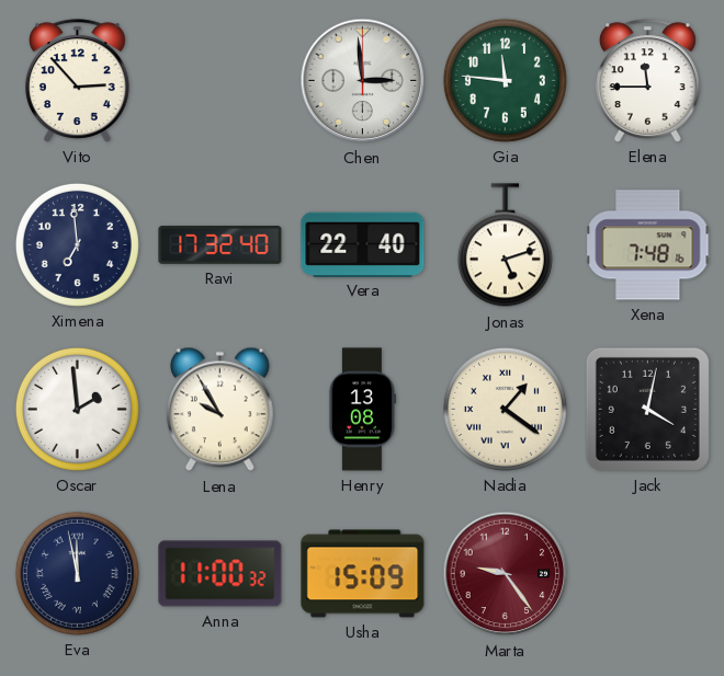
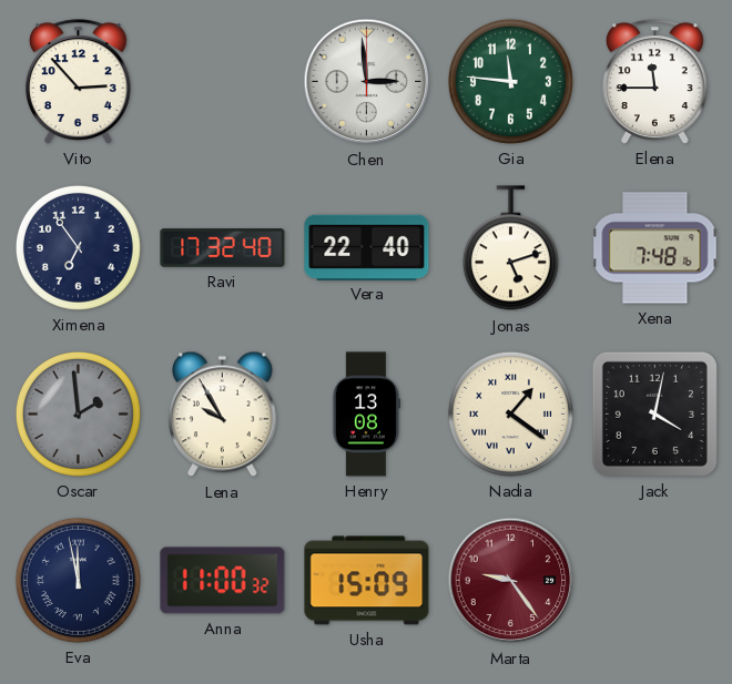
Ximena: 6:59 -> 6:54 (78, 247)
Oscar dial: white -> grey (78, 414)
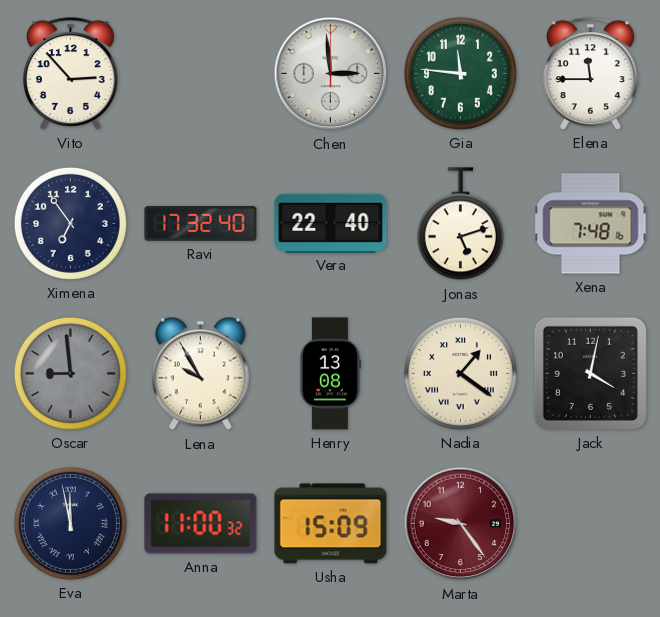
Oscar: 1:59 -> 8:59 (70, 373)
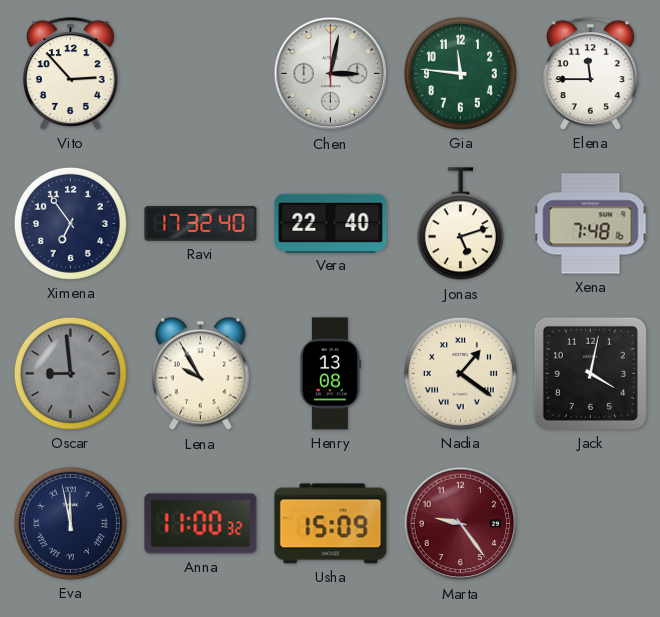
Chen: 2:59 -> 3:02 (331, 74)
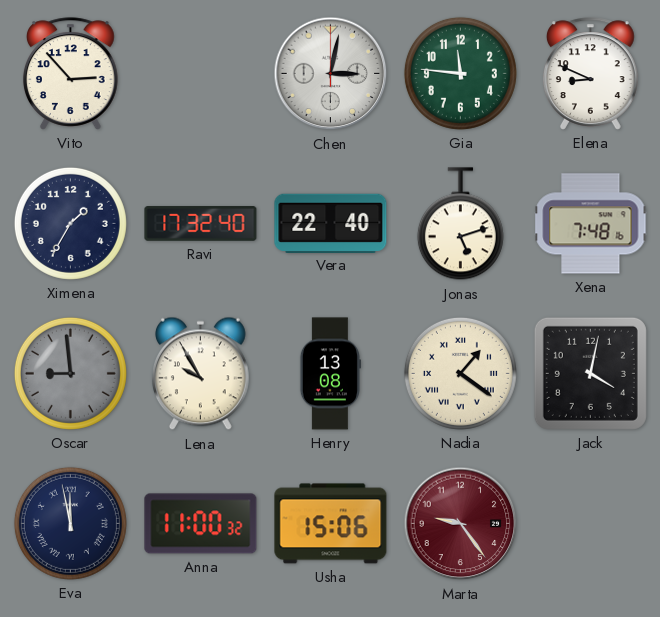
Elena: 11:45 -> 8:49 (590, 74)
Ximena: 6:54 -> 1:35 (70, 223)
Usha: 15:09 -> 15:06 (331, 524)
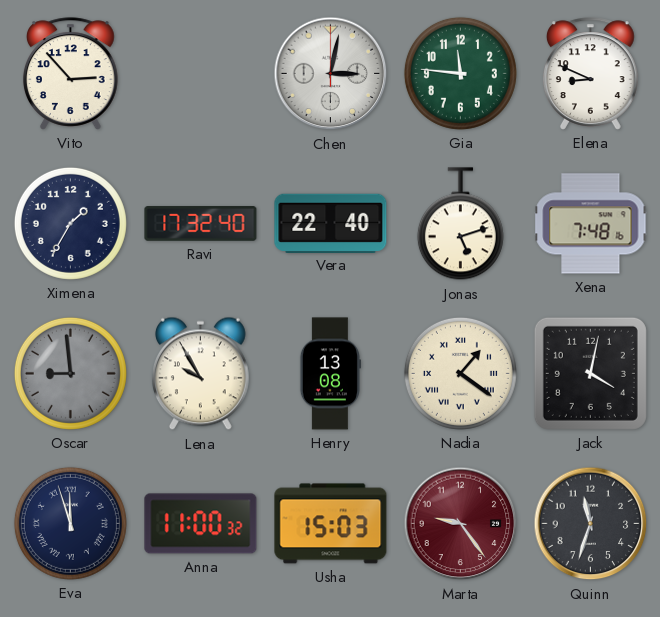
Eva: 11:58 -> 11:57 (70, 523)
Usha: 15:06 -> 15:03 (331, 524)
Quinn: none -> 11:33 (591, 524)
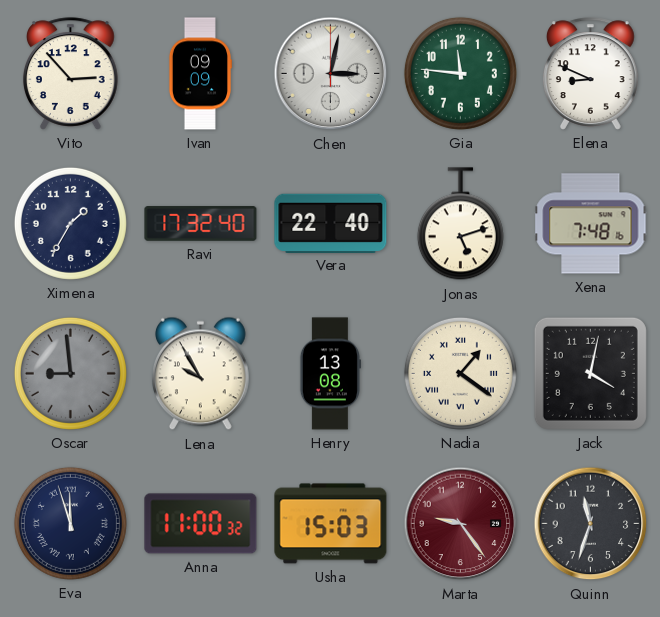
Ivan: none -> 09:09 (199, 74)
